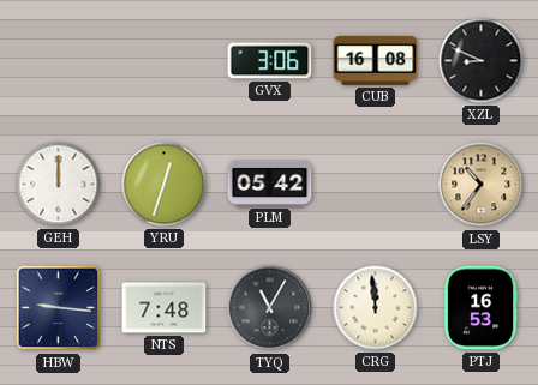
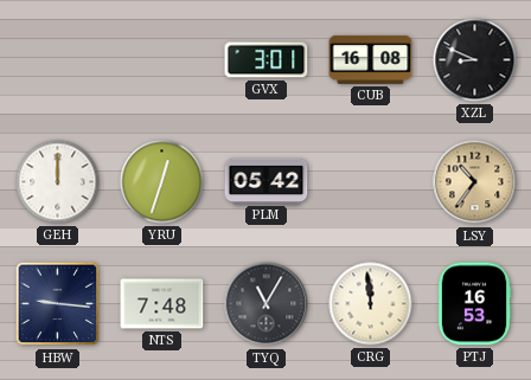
GVX: 3:06 -> 3:01 (267, 60)
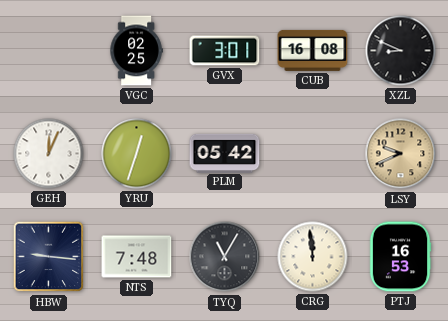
VGC: none -> 02:25 (136, 51)
GEH: 12:00 -> 12:04 (49, 154)
LSY: 10:36 -> 9:41 (401, 154)
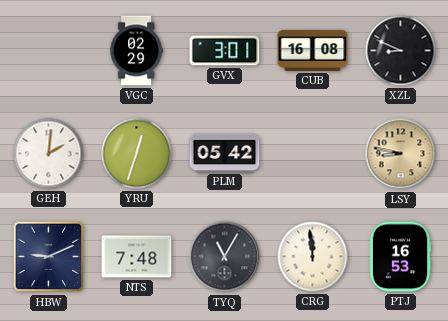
VGC: 02:25 -> 02:29 (136, 51)
GEH: 12:04 -> 2:01 (49, 154)
LSY: 9:41 -> 8:47 (401, 154)
HBW: 9:16 -> 9:11 (49, 257)
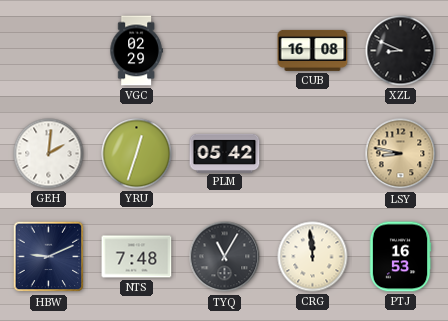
GVX: 3:01 -> none (225, 51)
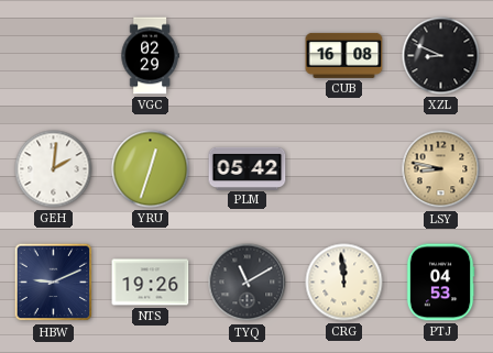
NTS: 7:48 -> 19:26 (151, 283)
TYQ: 11:05 -> 11:10 (248, 283)
PTJ: 16:53 -> 04:53 (440, 283)
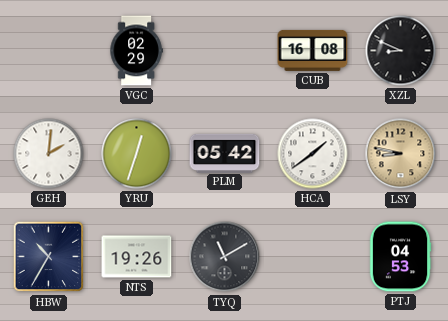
HCA: none -> 1:39 (313, 154)
HBW: 9:11 -> 10:35 (49, 257)
CRG: 11:59 -> none (344, 283)
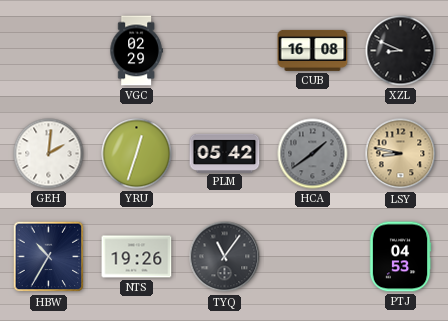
HCA dial: white -> grey (313, 154)
TYQ: 11:10 -> 11:06 (225, 257)
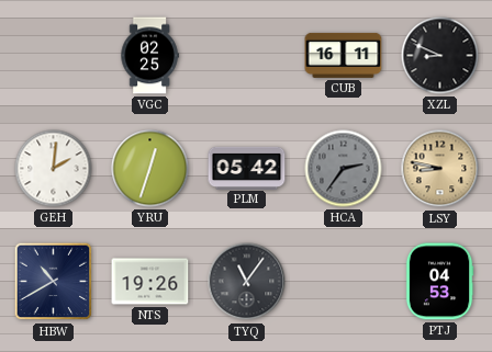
VGC: 02:29 -> 02:25 (149, 56)
CUB: 16:08 -> 16:11 (344, 55)
HCA: 1:39 -> 2:36 (344, 169)
HBW: 10:35 -> 10:40 (54, 282)
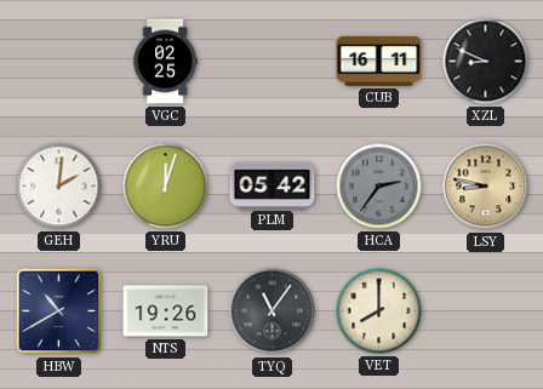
YRU: 12:33 -> 12:03 (166, 187)
VET: none -> 8:00 (379, 311)
PTJ: 04:53 -> none (439, 282)
